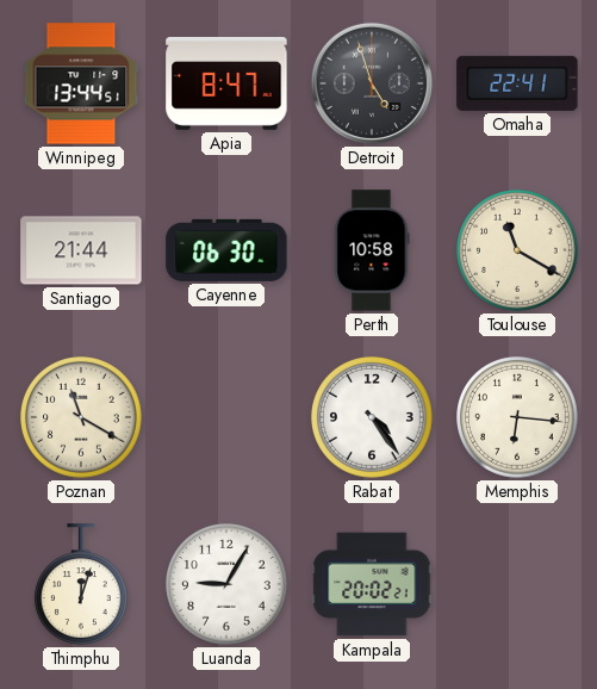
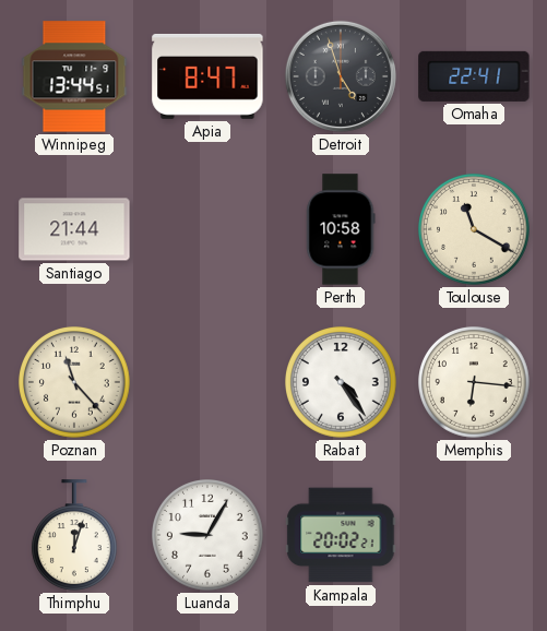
Cayenne: 06:30 -> none (226, 250)
Poznan: 11:20 -> 11:23 (75, 383)
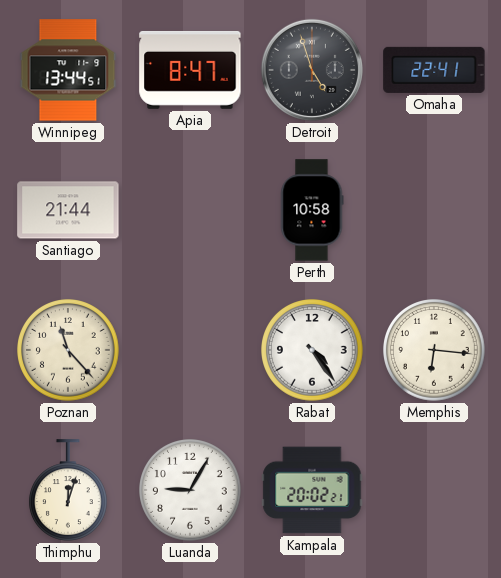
Toulouse: 11:20 -> none (475, 230)
